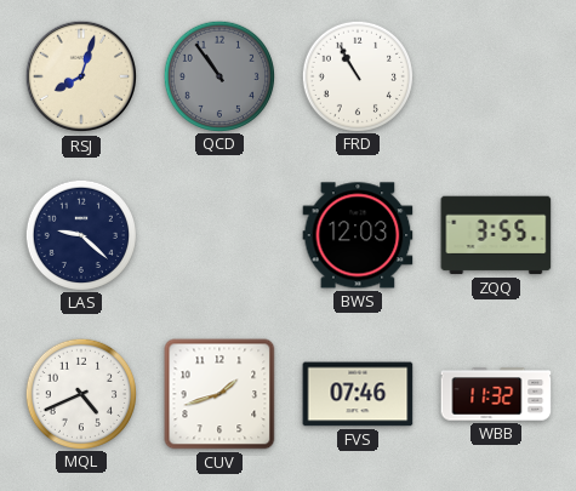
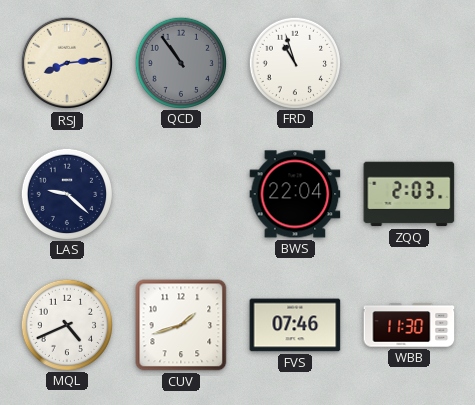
RSJ: 8:03 -> 8:14 (67, 63)
FRD: 10:55 -> 10:57 (294, 62)
BWS: 12:03 -> 22:04 (295, 194)
ZQQ: 3:55 -> 2:03 (409, 194)
WBB: 11:32 -> 11:30 (409, 325)
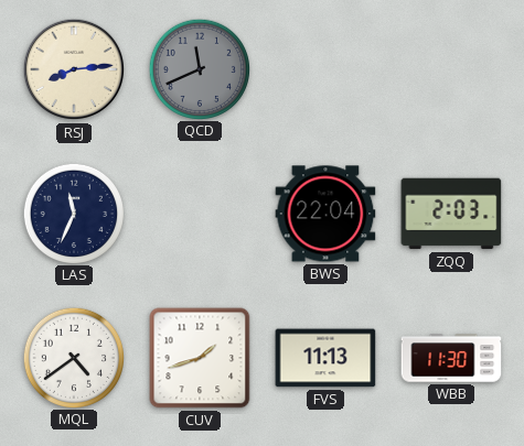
QCD: 10:54 -> 11:41 (199, 68)
FRD: 10:57 -> none (294, 62)
LAS: 9:22 -> 11:34 (73, 213)
MQL: 4:41 -> 4:39 (73, 357)
FVS: 07:46 -> 11:13 (325, 358)
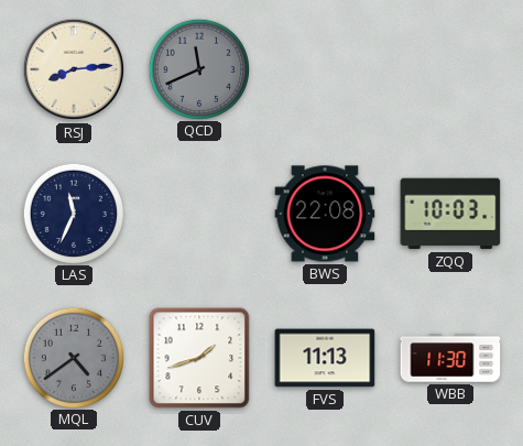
BWS: 22:04 -> 22:08 (325, 214)
ZQQ: 2:03 -> 10:03 (450, 214)
MQL dial: white -> grey (73, 357)
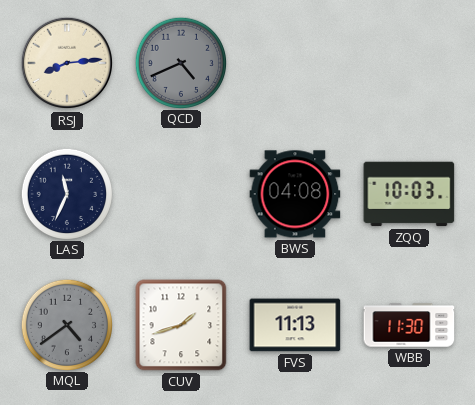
QCD: 11:41 -> 4:41 (180, 62)
BWS: 22:08 -> 04:08 (295, 194)
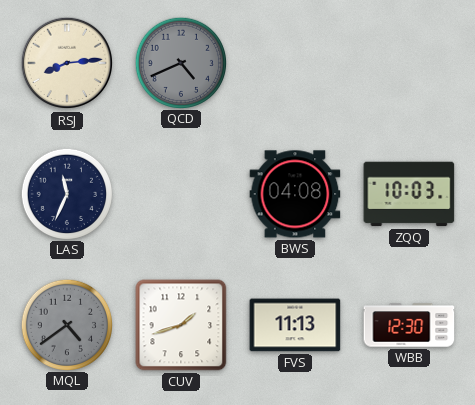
WBB: 11:30 -> 12:30 (409, 325)
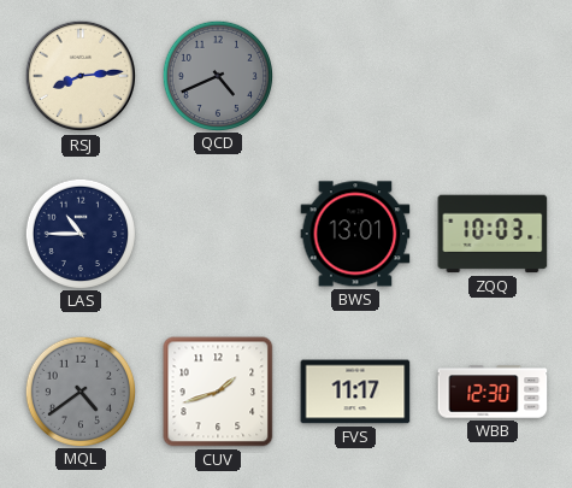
LAS: 11:34 -> 10:45 (79, 233)
BWS: 04:08 -> 13:01 (355, 234)
FVS: 11:13 -> 11:17 (355, 392)
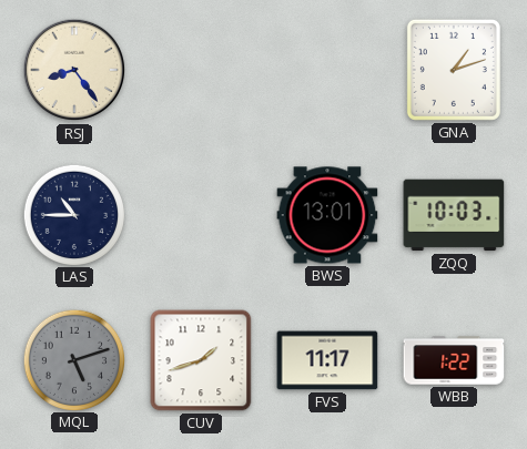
RSJ: 8:14 -> 8:24 (74, 70)
QCD: 4:41 -> none (217, 75)
GNA: none -> 1:12 (454, 70)
MQL: 4:39 -> 5:12 (73, 359)
WBB: 12:30 -> 1:22 (454, 360)
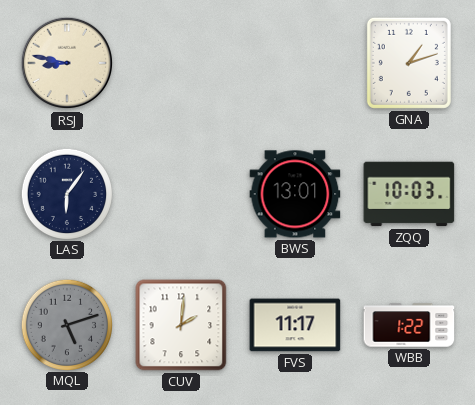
RSJ: 8:24 -> 8:47 (67, 63)
LAS: 10:45 -> 6:06 (66, 193)
CUV: 1:42 -> 2:01 (181, 325)
